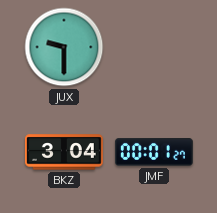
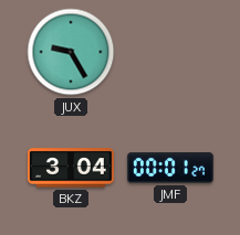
JUX: 9:30 -> 9:25 (71, 52)
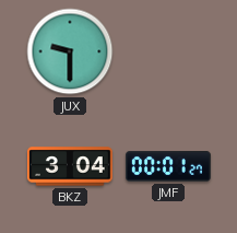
JUX: 9:25 -> 9:30 (70, 51)
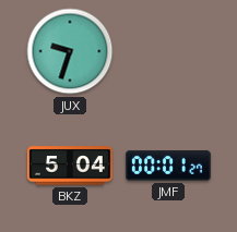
JUX: 9:30 -> 9:33 (70, 51)
BKZ: 3:04 -> 5:04 (70, 166)
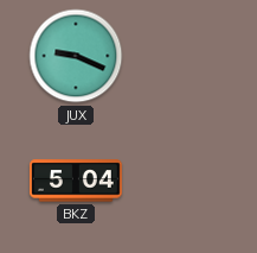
JUX: 9:33 -> 9:19 (76, 56)
JMF: 00:01 -> none (168, 166)
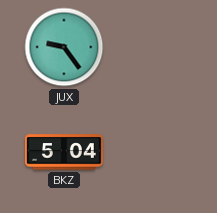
JUX: 9:19 -> 9:24 (64, 47)
